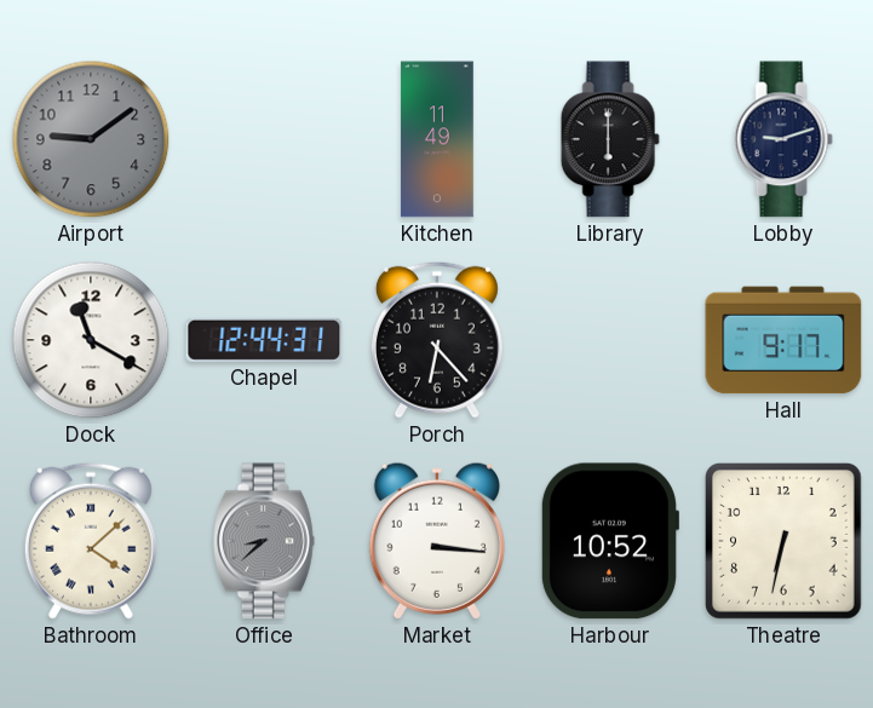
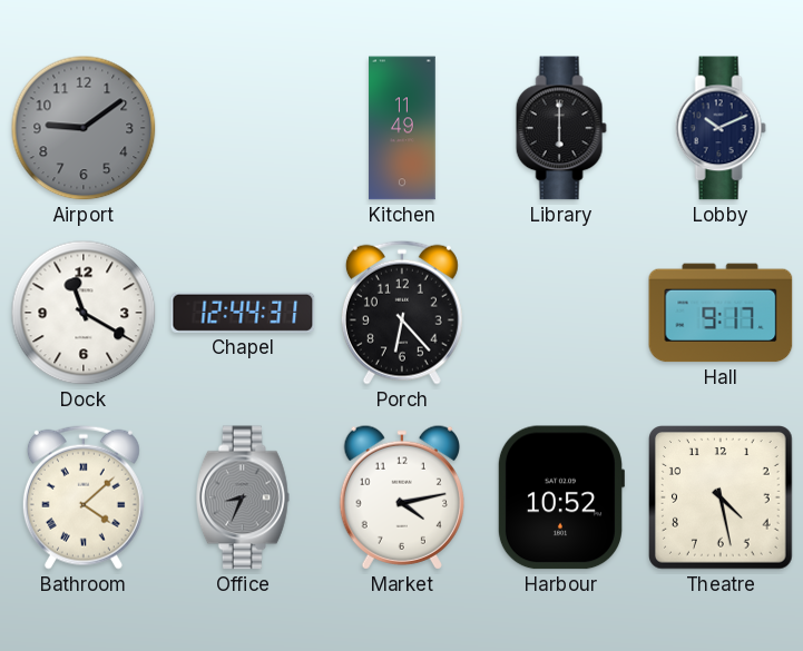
Lobby: 9:12 -> 10:11 (721, 128)
Office: 8:38 -> 8:34 (244, 497)
Market: 3:16 -> 4:13 (402, 497)
Theatre: 6:32 -> 4:28 (721, 497)
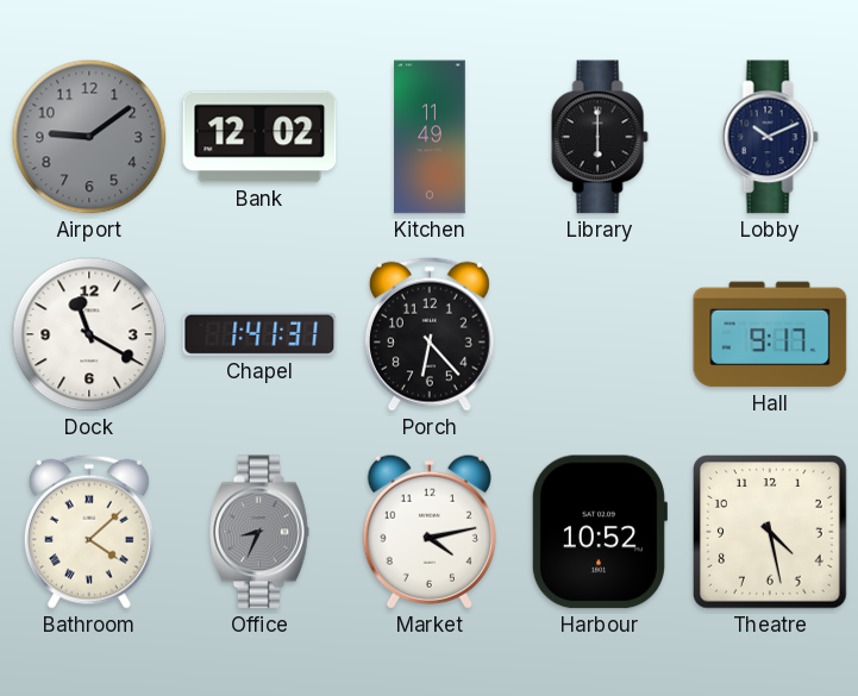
Bank: none -> 12:02 (259, 137)
Chapel: 12:44 -> 1:41 (259, 334)
